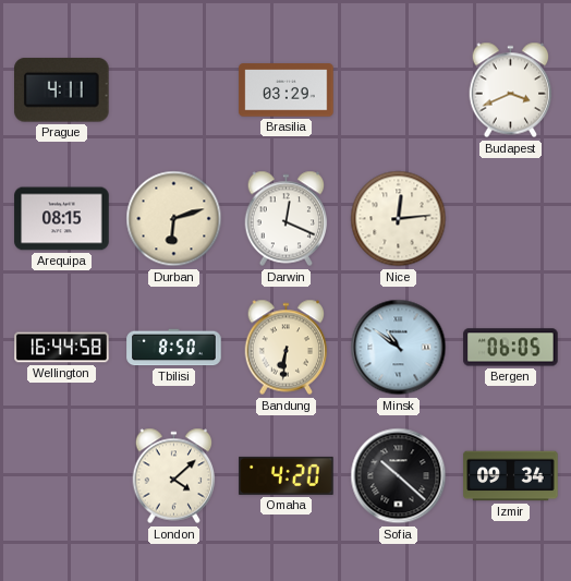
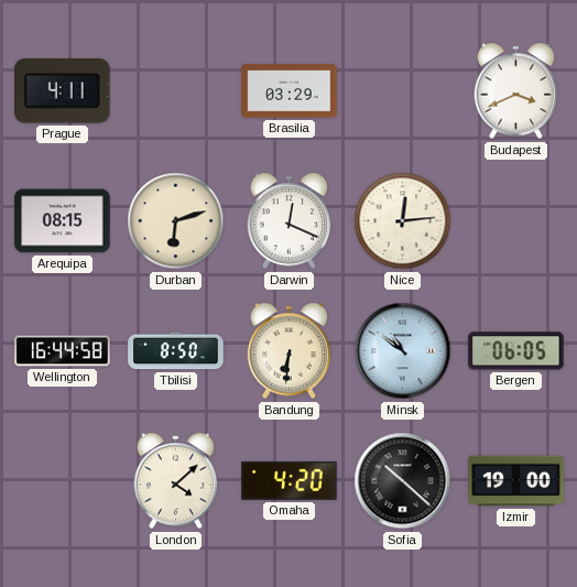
Izmir: 09:34 -> 19:00 (516, 481)
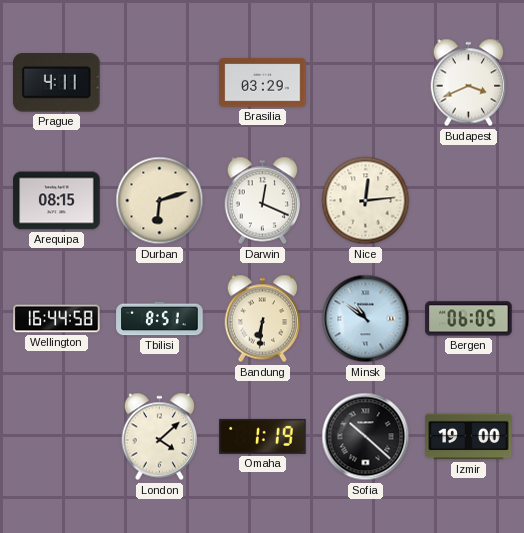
Tbilisi: 8:50 -> 8:51 (160, 319)
Omaha: 4:20 -> 1:19 (263, 436)
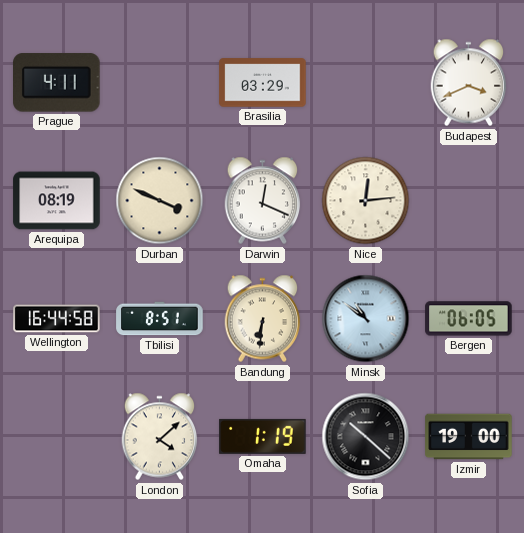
Arequipa: 08:15 -> 08:19 (57, 201)
Durban: 6:12 -> 3:49 (160, 201)
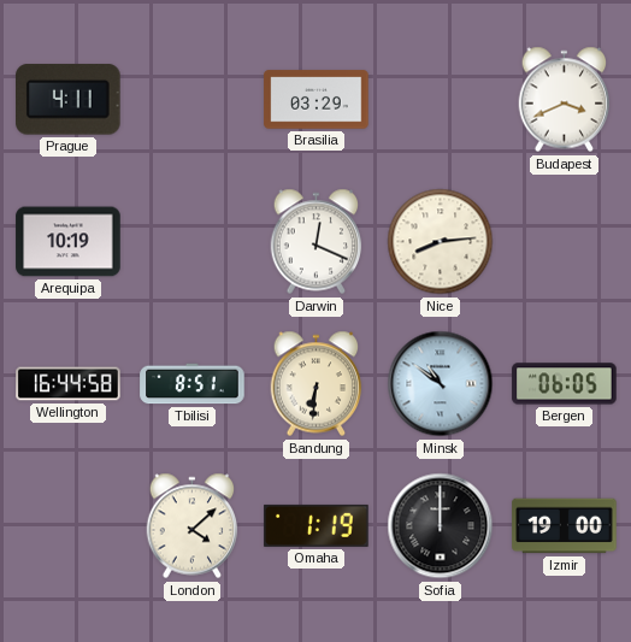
Arequipa: 08:19 -> 10:19 (69, 242)
Durban: 3:49 -> none (160, 201)
Nice: 12:14 -> 8:14 (441, 242)
Sofia: 10:22 -> 12:00 (441, 526)
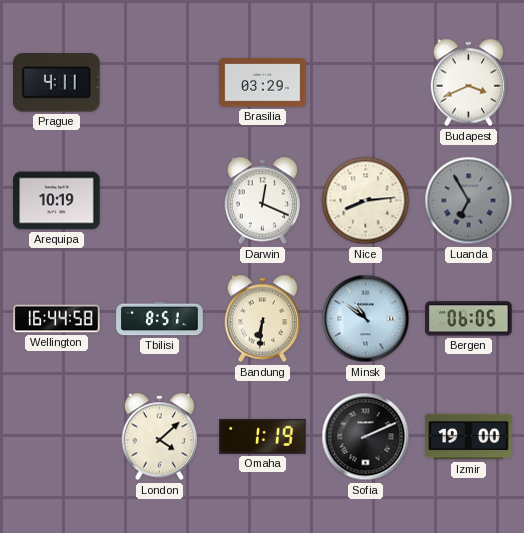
Luanda: none -> 6:55 (469, 201)
Sofia: 12:00 -> 2:11 (366, 437)
